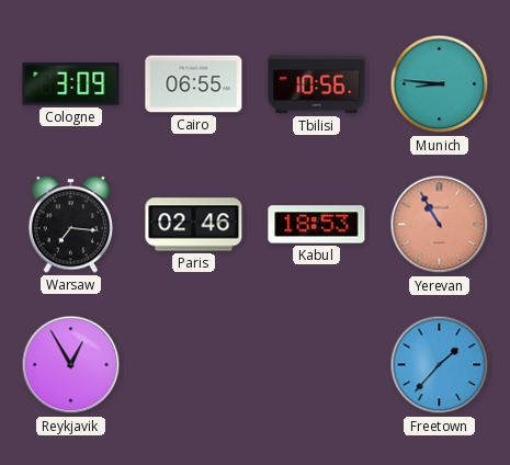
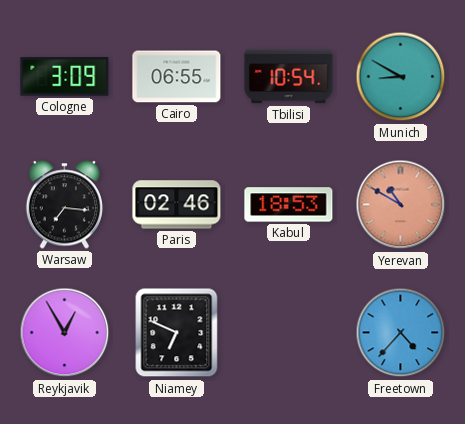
Tbilisi: 10:56 -> 10:54 (289, 77)
Munich: 8:46 -> 8:50 (401, 77)
Yerevan: 10:55 -> 10:50 (401, 205)
Niamey: none -> 6:49 (177, 333)
Freetown: 1:37 -> 4:37 (401, 333)
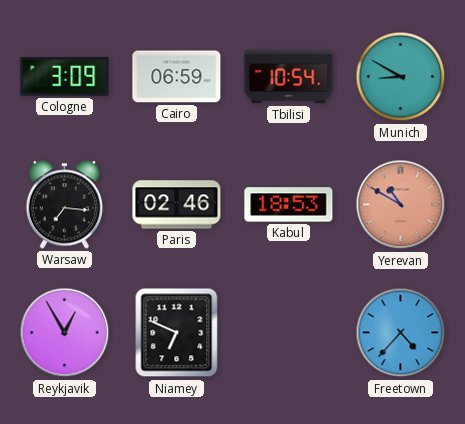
Cairo: 06:55 -> 06:59 (177, 77)
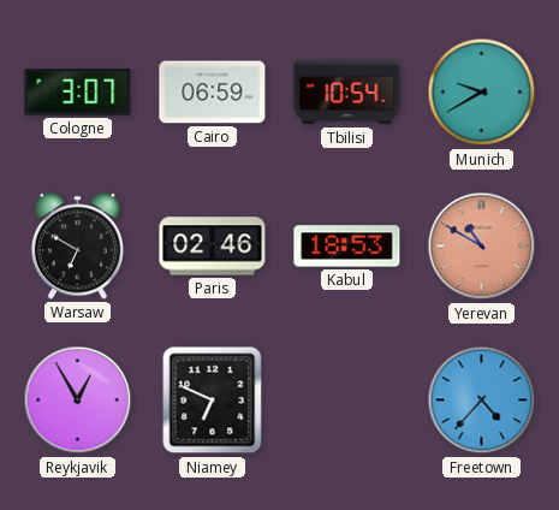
Cologne: 3:09 -> 3:07 (78, 93)
Munich: 8:50 -> 9:40 (482, 93)
Warsaw: 7:16 -> 6:50 (77, 247)
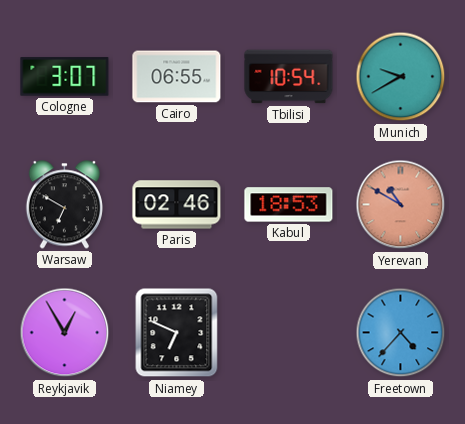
Cairo: 06:59 -> 06:55 (177, 77)
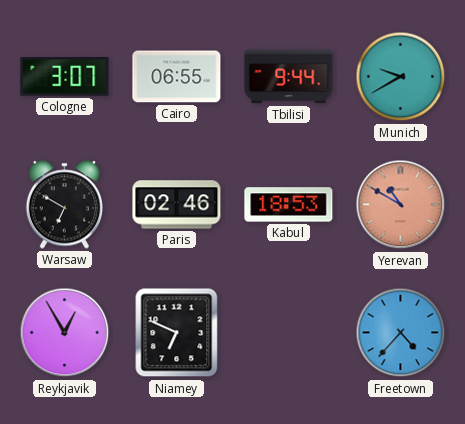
Tbilisi: 10:54 -> 9:44 (289, 77)
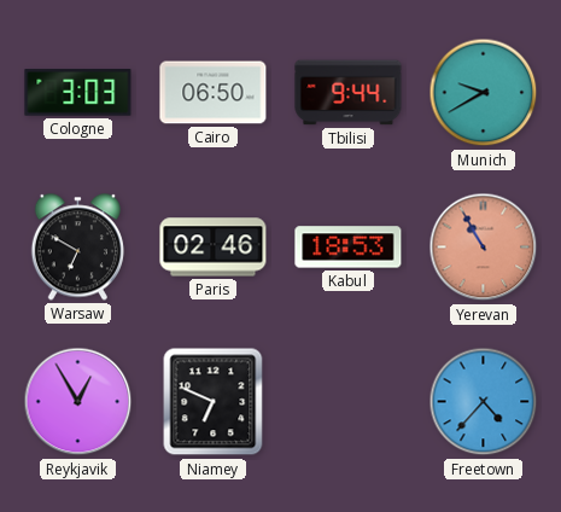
Cologne: 3:07 -> 3:03 (78, 93)
Cairo: 06:55 -> 06:50 (214, 93)
Yerevan: 10:50 -> 10:55 (484, 248)
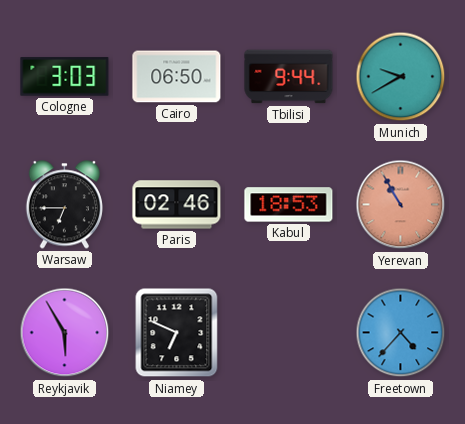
Warsaw: 6:50 -> 6:45 (64, 205)
Reykjavik: 12:55 -> 5:55 (65, 333)
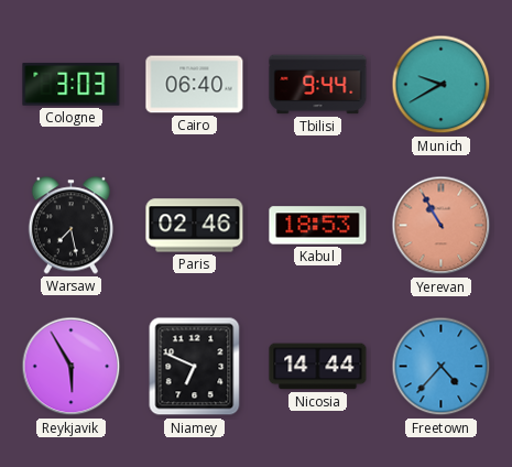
Cairo: 06:50 -> 06:40 (195, 85)
Warsaw: 6:45 -> 7:28 (70, 226)
Nicosia: none -> 14:44 (318, 367)
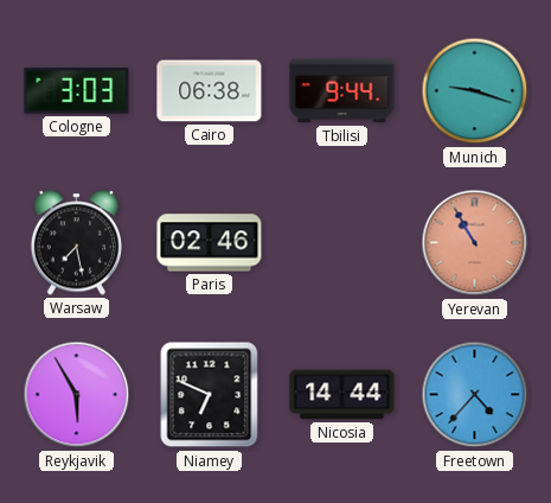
Cairo: 06:40 -> 06:38 (210, 91)
Munich: 9:40 -> 9:18 (475, 91)
Kabul: 18:53 -> none (318, 226)
